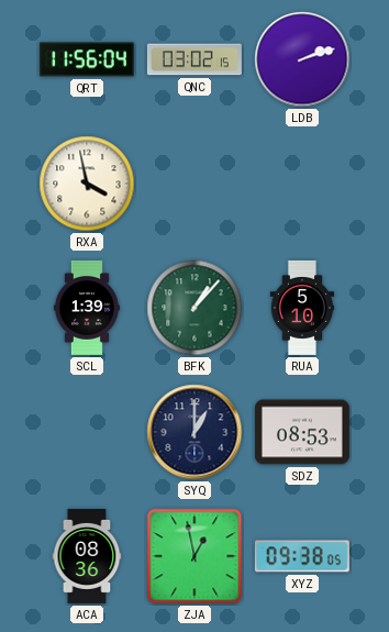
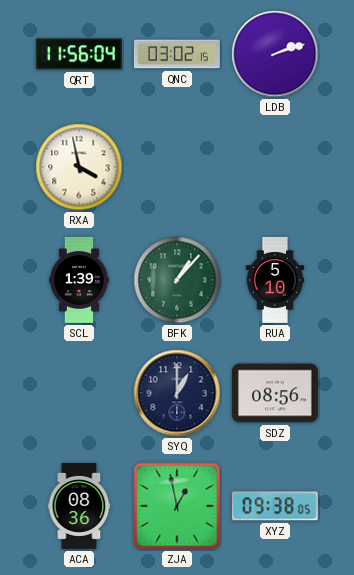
SDZ: 08:53 -> 08:56 (275, 393)
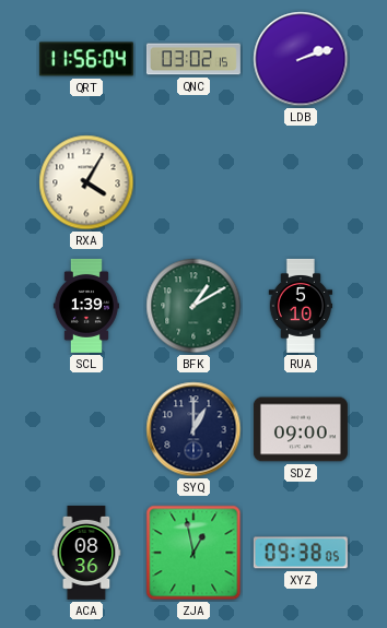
RXA: 3:58 -> 4:05 (86, 182)
BFK: 1:07 -> 1:10 (193, 306)
SDZ: 08:56 -> 09:00 (301, 429)
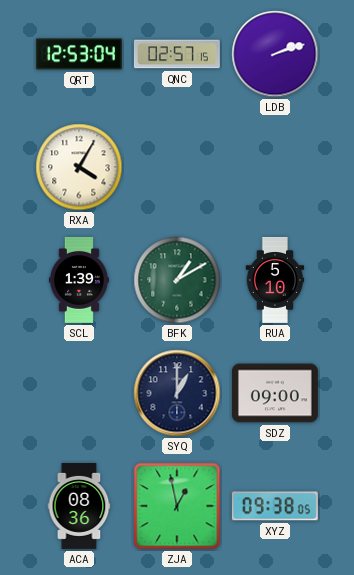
QRT: 11:56 -> 12:53 (79, 54)
QNC: 03:02 -> 02:57 (177, 54)
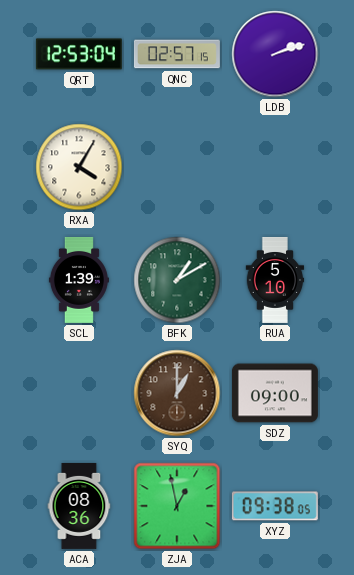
SYQ dial: navy -> brown (177, 393)
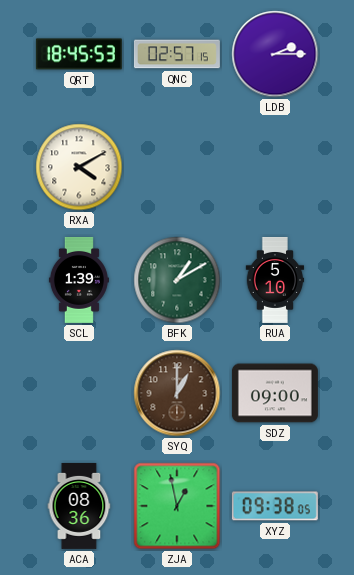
QRT: 12:53 -> 18:45 (79, 54)
LDB: 2:12 -> 2:15 (275, 54)
RXA: 4:05 -> 4:10 (79, 167)
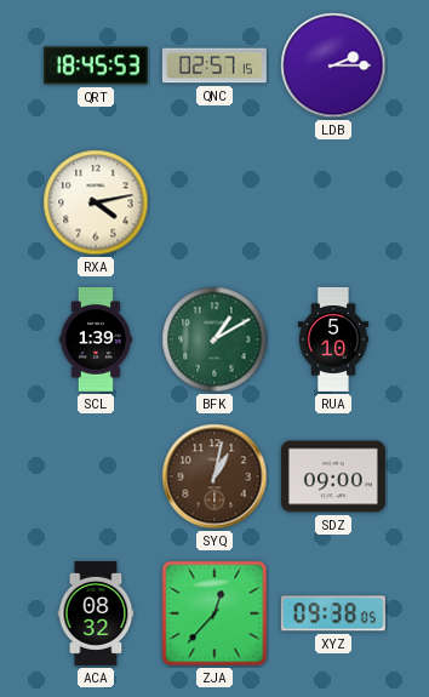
RXA: 4:10 -> 4:13 (96, 202)
SYQ: 1:00 -> 1:02 (215, 476)
ACA: 08:36 -> 08:32 (96, 613)
ZJA: 12:58 -> 12:37 (215, 613)
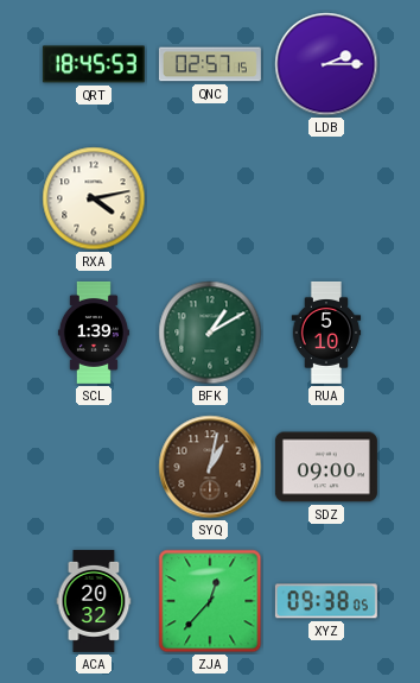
ACA: 08:32 -> 20:32 (94, 601)
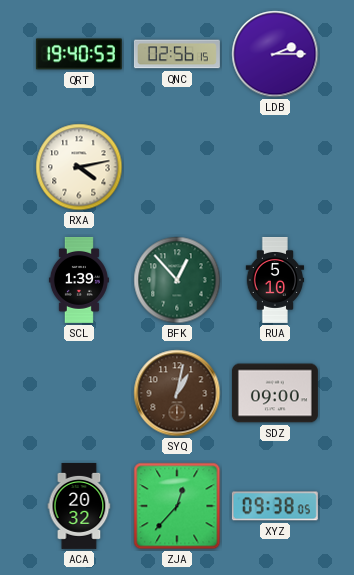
QRT: 18:45 -> 19:40 (79, 54)
QNC: 02:57 -> 02:56 (177, 54)
BFK: 1:10 -> 12:53 (177, 280)
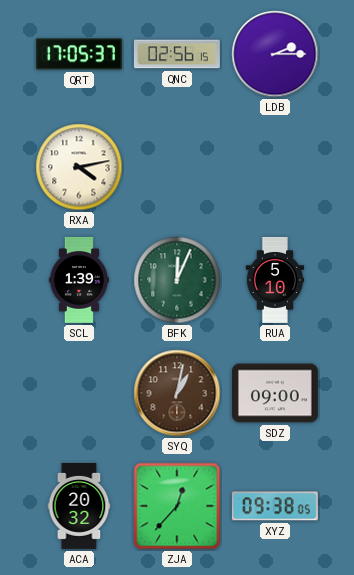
QRT: 19:40 -> 17:05 (79, 54)
BFK: 12:53 -> 12:04 (177, 280)
